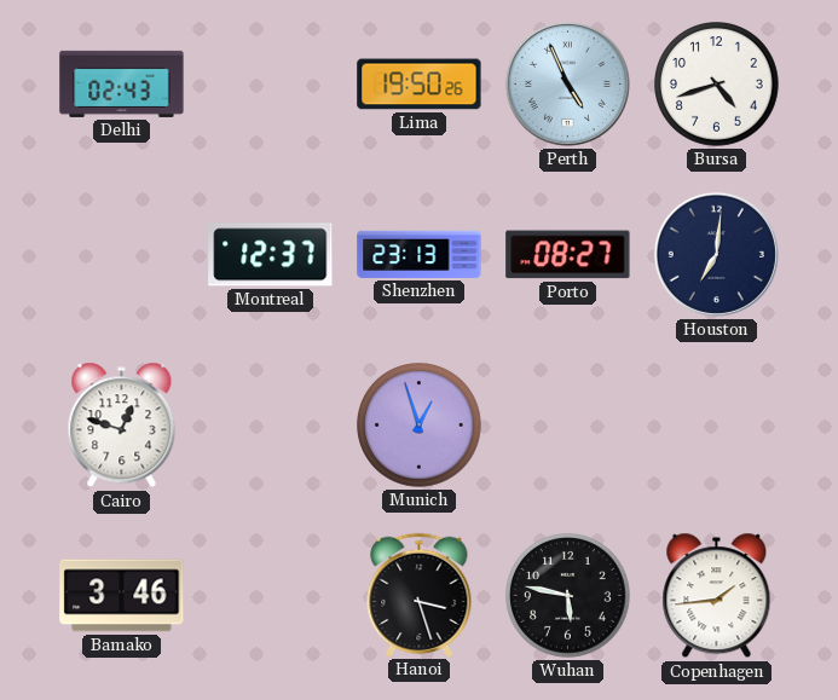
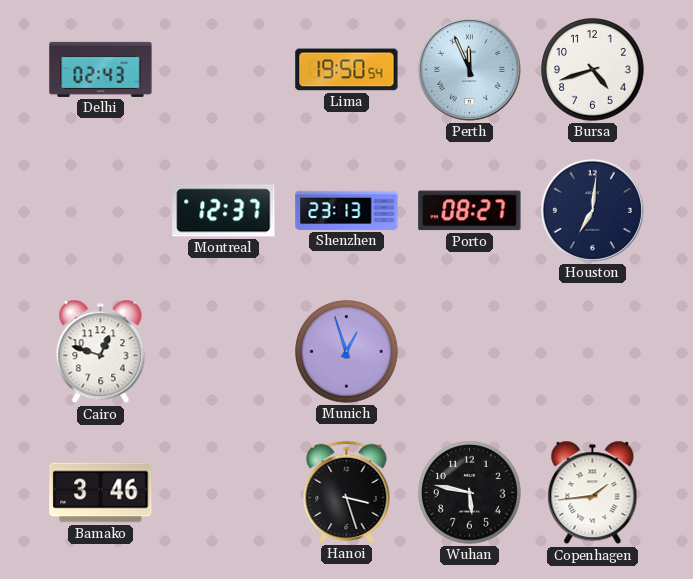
Lima: 19:50:26 -> 19:50:54 (347, 70)
Perth: 4:56 -> 11:56 (469, 69)
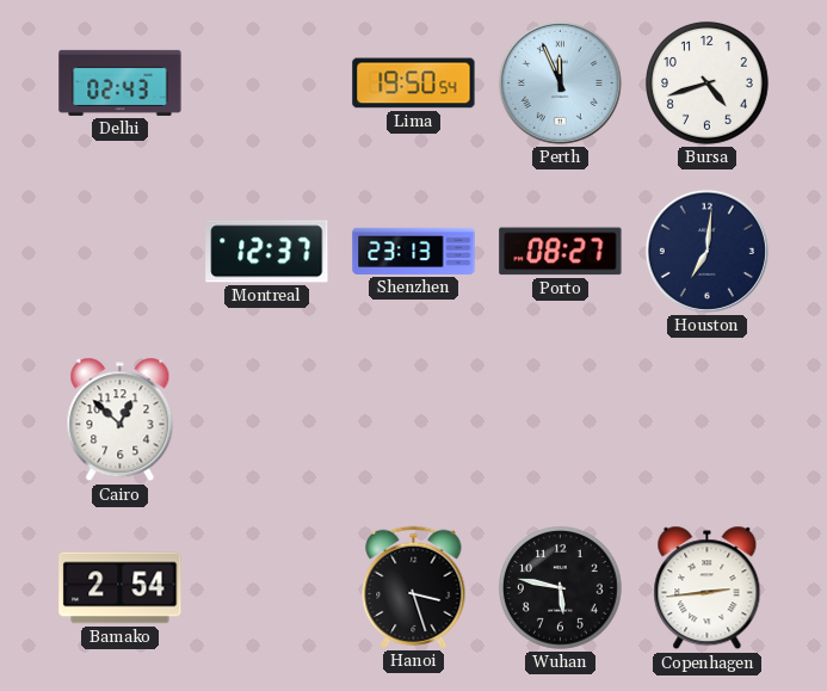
Cairo: 12:48 -> 12:52 (121, 420)
Munich: 12:57 -> none (347, 352)
Bamako: 3:46 -> 2:54 (121, 588)
Copenhagen: 1:44 -> 2:44 (708, 588)
